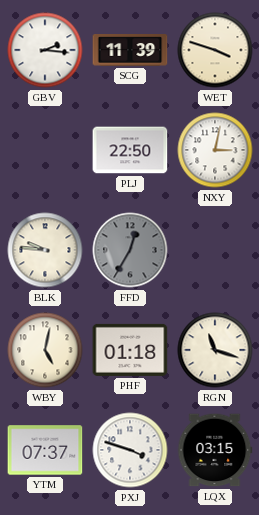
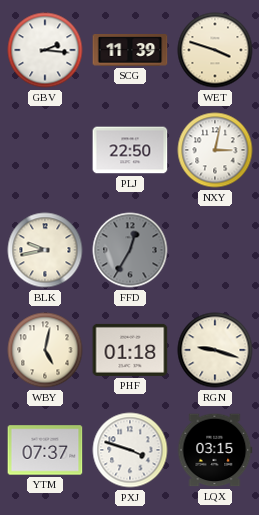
BLK: 9:46 -> 9:43 (45, 250)
RGN: 11:18 -> 9:18 (215, 350)
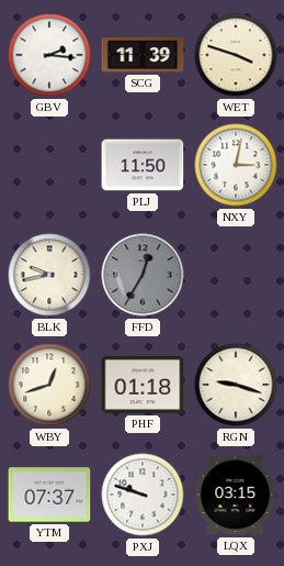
PLJ: 22:50 -> 11:50 (143, 165)
WBY: 5:02 -> 12:42 (49, 385)
PXJ: 3:48 -> 9:48 (143, 495)
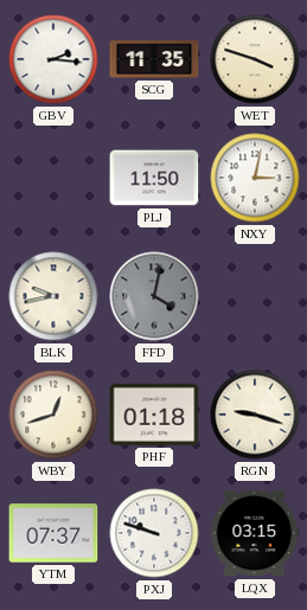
SCG: 11:39 -> 11:35 (154, 59)
FFD: 12:35 -> 4:02 (154, 296)
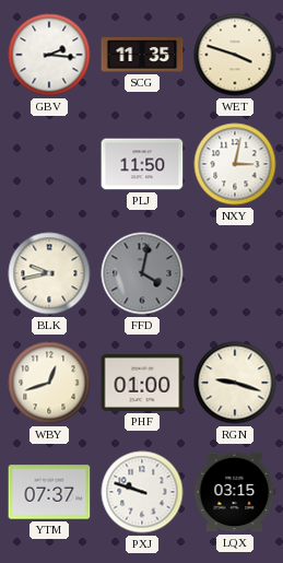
PHF: 01:18 -> 01:00 (142, 383)
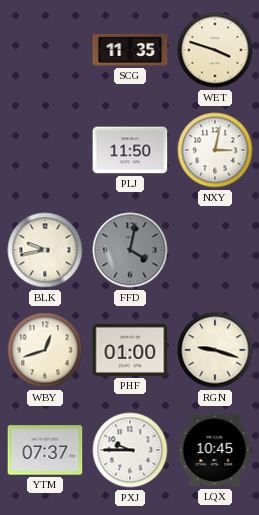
GBV: 2:16 -> none (49, 55)
PXJ: 9:48 -> 9:45 (130, 450)
LQX: 03:15 -> 10:45 (215, 450)
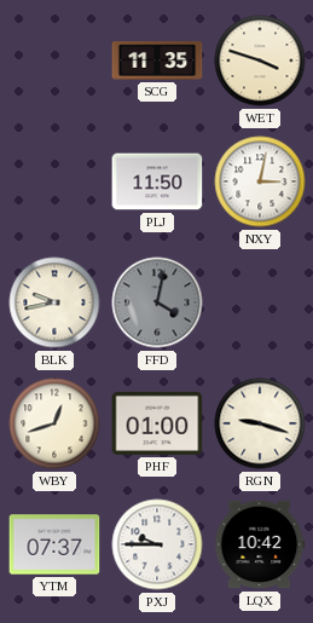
LQX: 10:45 -> 10:42 (260, 544)
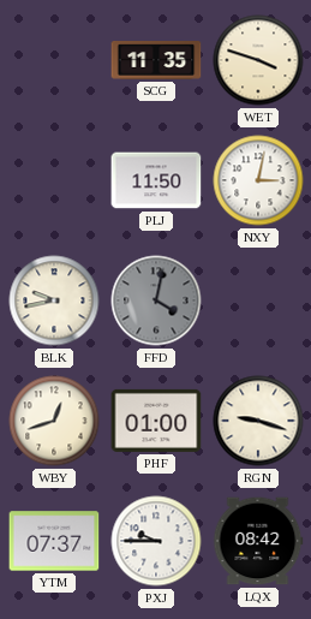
LQX: 10:42 -> 08:42 (258, 541)
